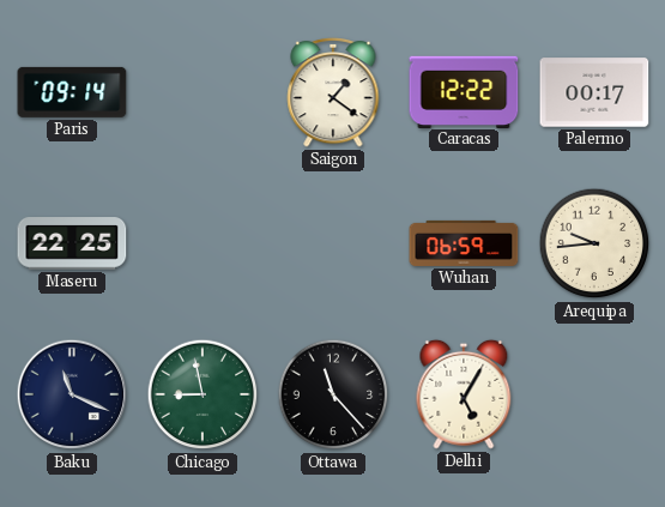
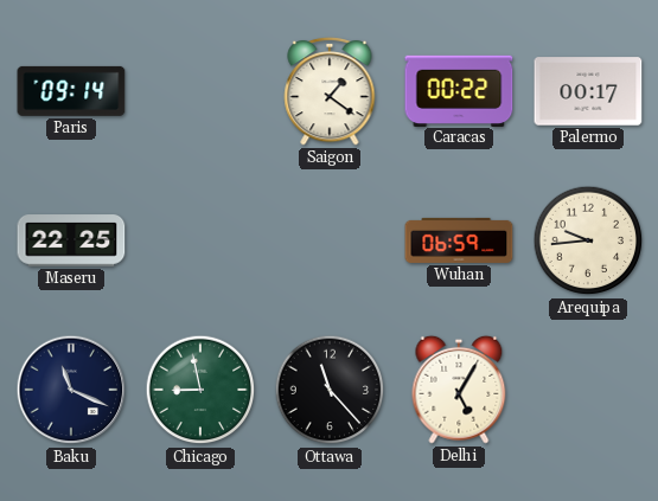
Caracas: 12:22 -> 00:22 (459, 90)
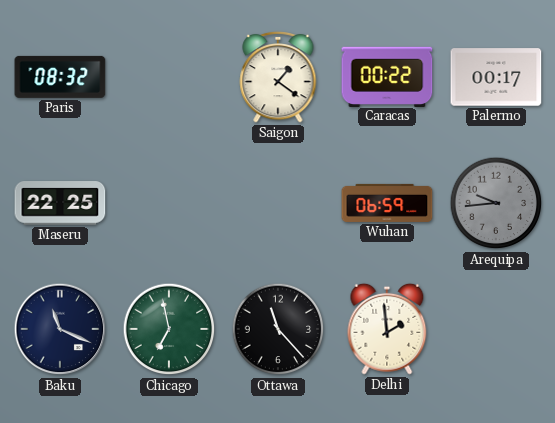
Paris: 09:14 -> 08:32 (60, 77)
Arequipa dial: cream -> grey (496, 203)
Chicago: 8:58 -> 6:58 (169, 329)
Delhi: 5:05 -> 1:59 (387, 329)
